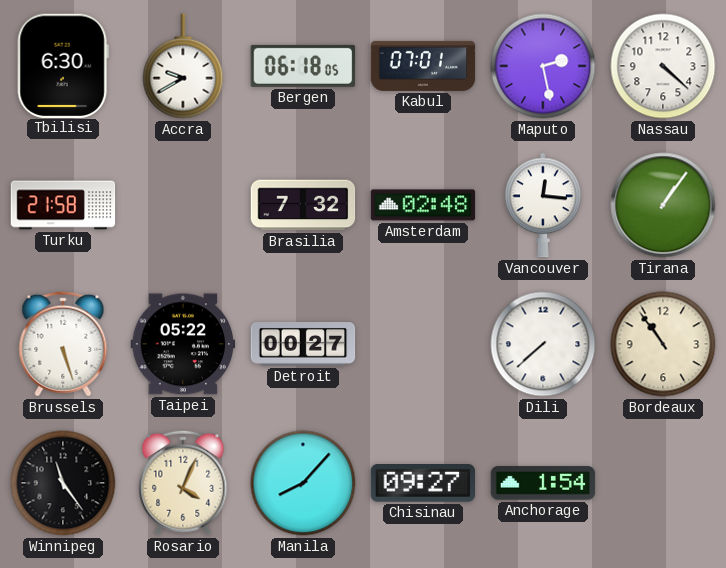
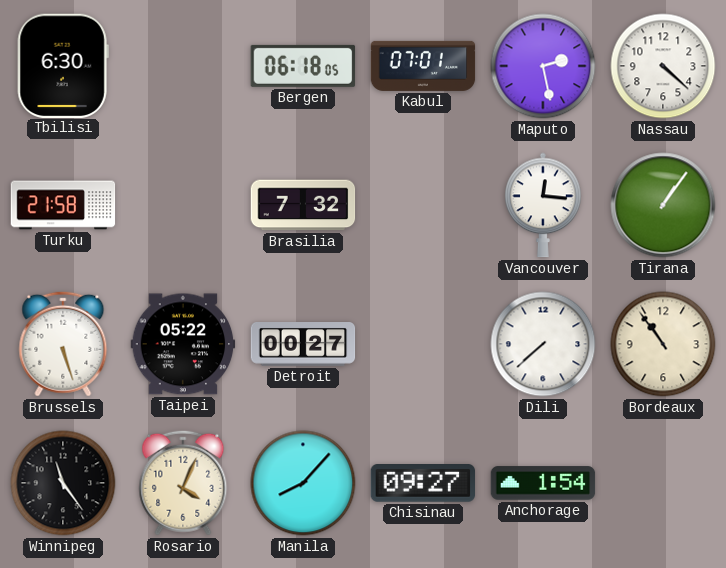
Accra: 9:40 -> none (183, 66)
Amsterdam: 02:48 -> none (423, 205)
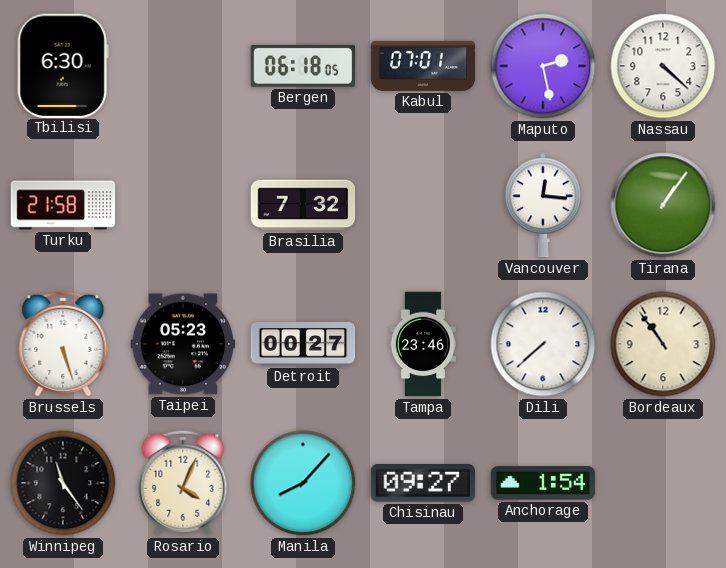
Taipei: 05:22 -> 05:23 (183, 344)
Tampa: none -> 23:46 (423, 344)
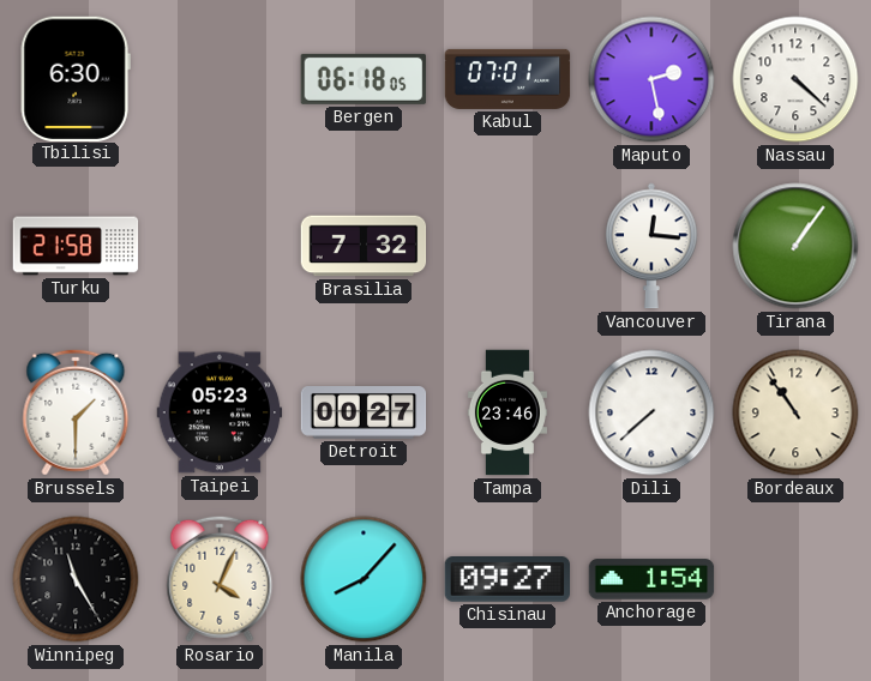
Brussels: 5:27 -> 1:30 (76, 412)
Winnipeg: 11:24 -> 11:25 (76, 579)
